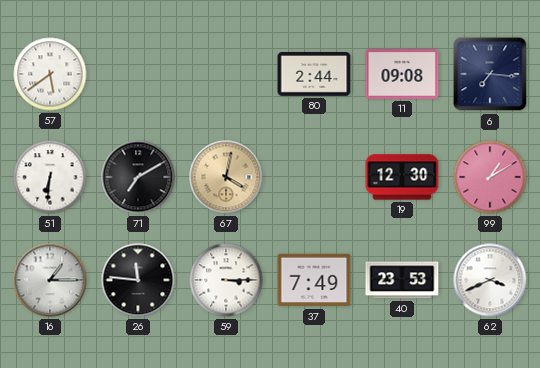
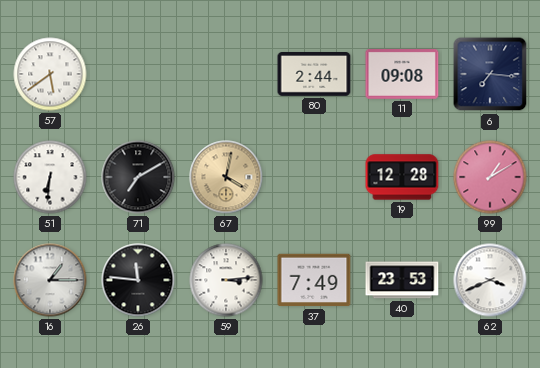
19: 12:30 -> 12:28 (402, 177)
59: 3:15 -> 3:14 (226, 280)
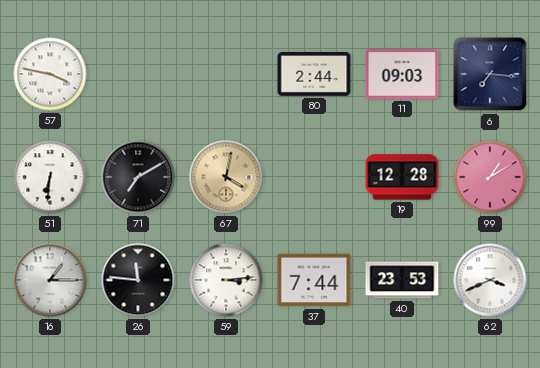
57: 5:39 -> 3:47 (50, 74)
11: 09:08 -> 09:03 (402, 75)
37: 7:49 -> 7:44 (314, 280)
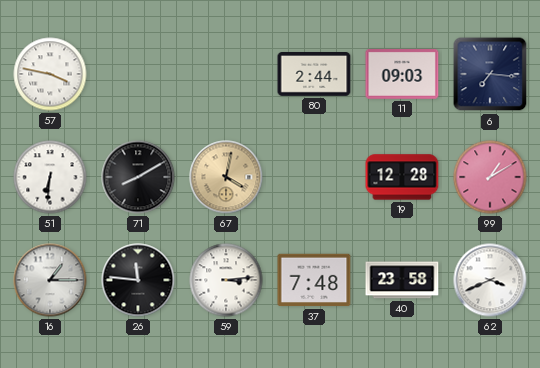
71: 7:10 -> 8:10 (138, 177)
37: 7:44 -> 7:48 (314, 280)
40: 23:53 -> 23:58 (402, 280)
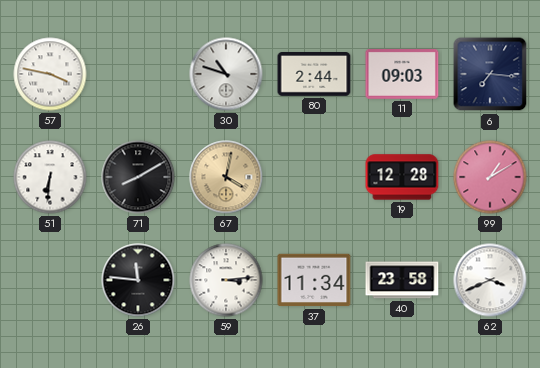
30: none -> 10:48 (226, 74)
16: 1:15 -> none (50, 280)
37: 7:48 -> 11:34 (314, 280)
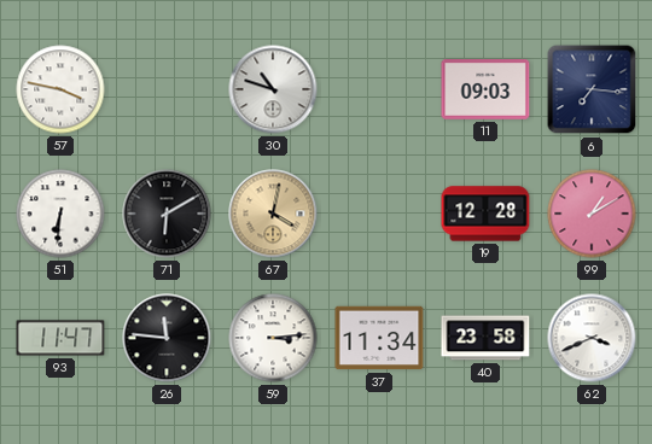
80: 2:44 -> none (314, 75)
71: 8:10 -> 6:10 (167, 214)
93: none -> 11:47 (60, 338)
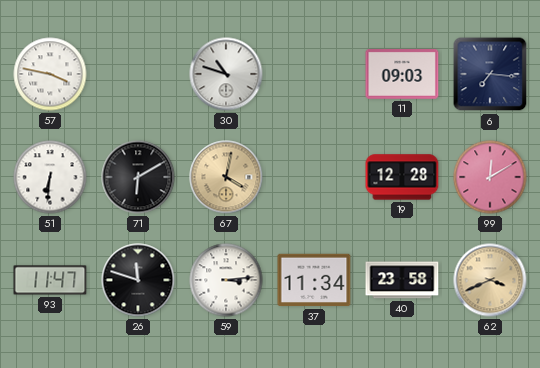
99: 1:10 -> 12:10 (490, 177)
26: 11:46 -> 11:48 (138, 280)
62 dial: white -> champagne (490, 280)
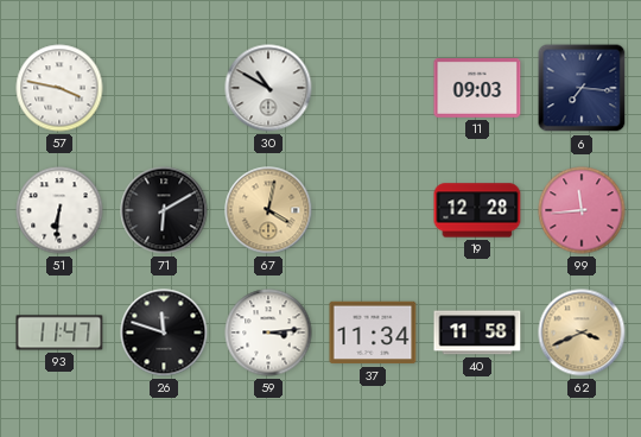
30: 10:48 -> 10:50 (268, 88)
99: 12:10 -> 11:44 (582, 210)
40: 23:58 -> 11:58 (477, 332)
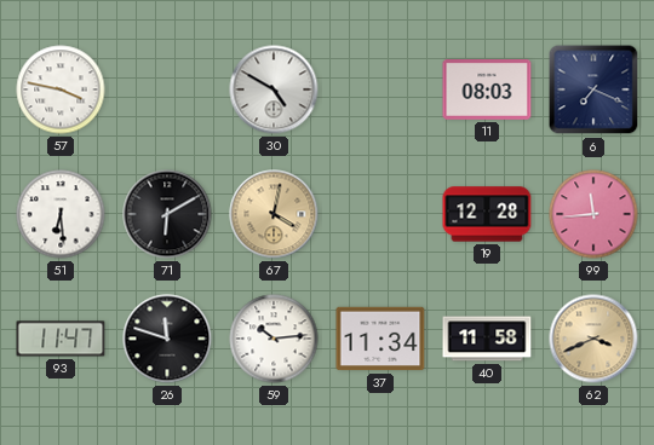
30: 10:50 -> 4:50 (274, 89)
11: 09:03 -> 08:03 (487, 91)
6: 7:16 -> 7:19 (593, 89)
51: 6:31 -> 6:29 (61, 214)
59: 3:14 -> 10:14 (274, 339)
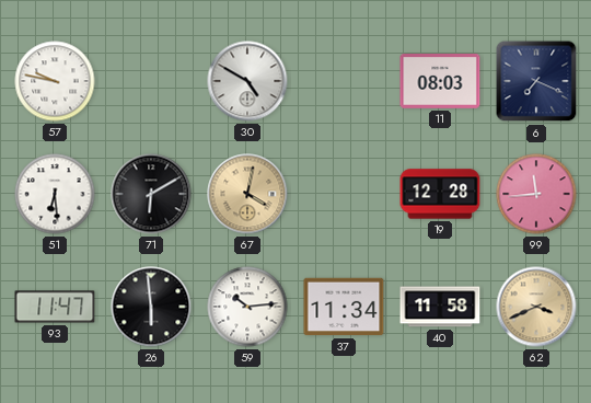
57: 3:47 -> 9:47 (55, 81)
26: 11:48 -> 5:59 (151, 307)
